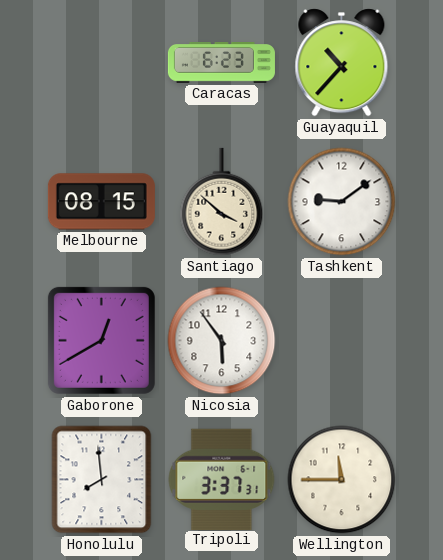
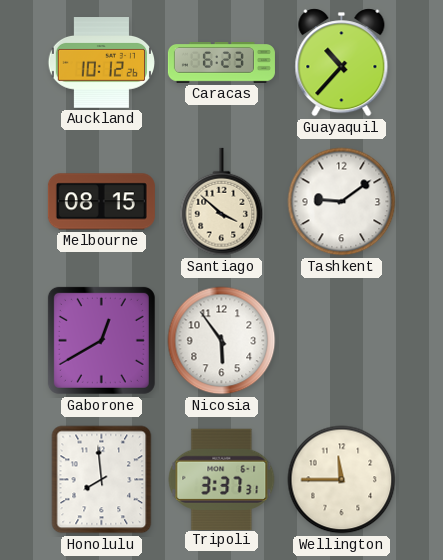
Auckland: none -> 10:12 (101, 63)
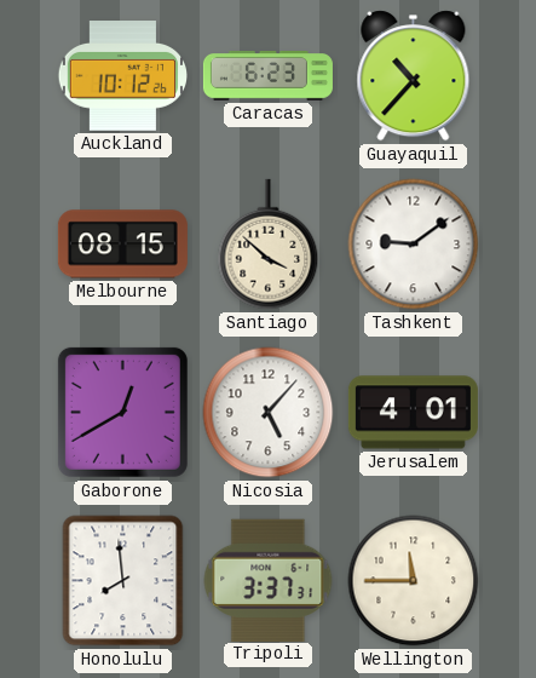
Nicosia: 5:54 -> 5:07 (269, 413)
Jerusalem: none -> 4:01 (413, 413)
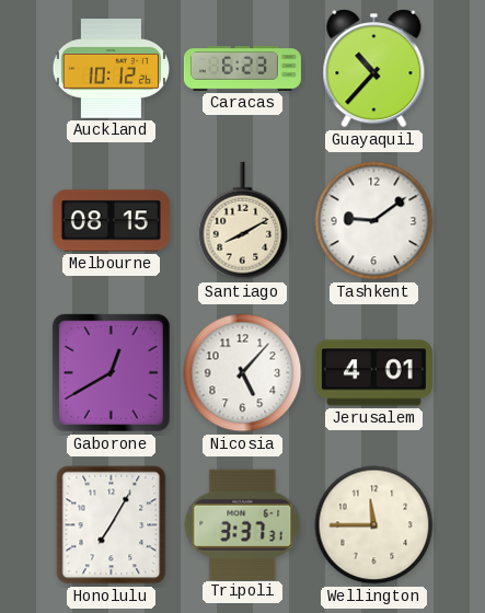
Santiago: 3:52 -> 8:10 (243, 221)
Honolulu: 7:59 -> 7:05 (112, 525)
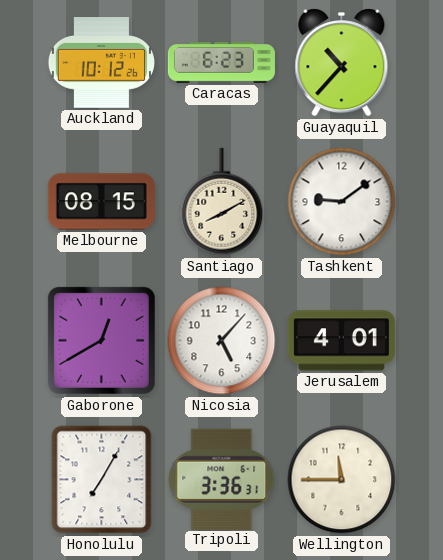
Tripoli: 3:37 -> 3:36 (222, 479)
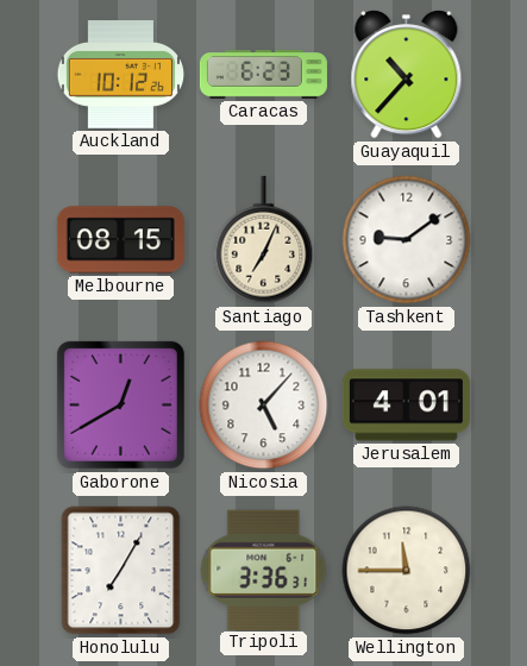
Santiago: 8:10 -> 7:04 (264, 240)
